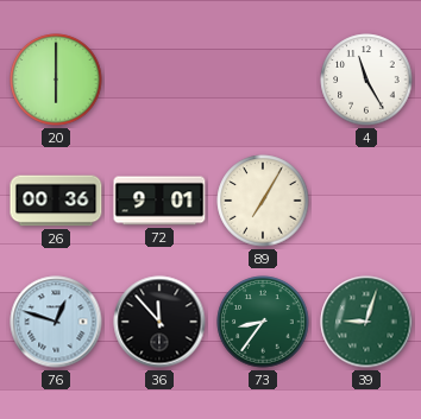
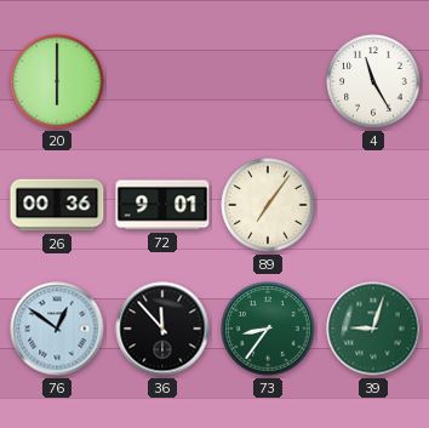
89: 7:05 -> 7:06 (268, 205)
76: 12:48 -> 12:51 (57, 329)
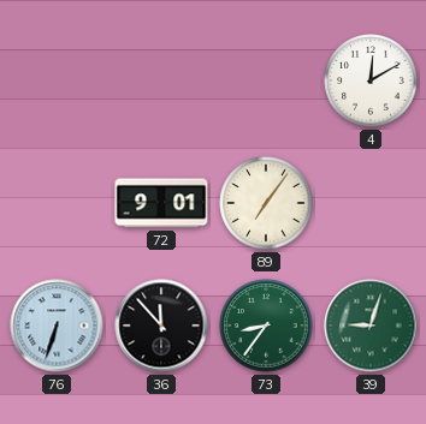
20: 6:00 -> none (57, 81)
4: 11:25 -> 12:10 (371, 80)
26: 00:36 -> none (57, 205)
76: 12:51 -> 6:33 (57, 326)
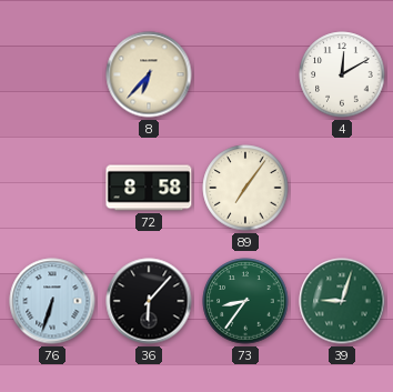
8: none -> 6:37 (149, 74)
72: 9:01 -> 8:58 (149, 188)
36: 11:53 -> 6:07 (149, 301)
